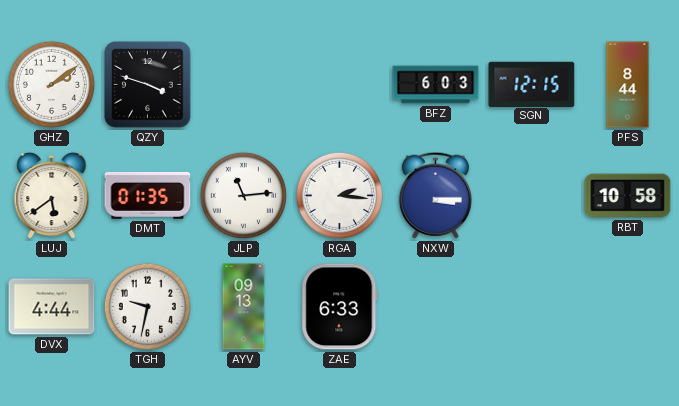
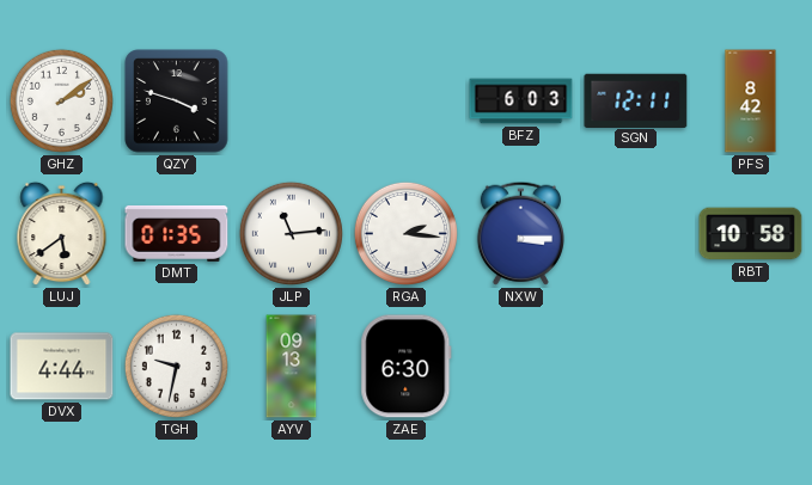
SGN: 12:15 -> 12:11 (636, 100)
PFS: 8:44 -> 8:42 (751, 102)
ZAE: 6:33 -> 6:30 (407, 367)
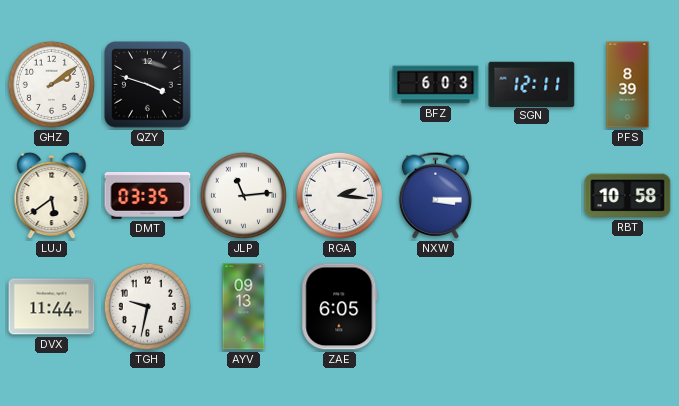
PFS: 8:42 -> 8:39 (628, 85)
DMT: 01:35 -> 03:35 (148, 195)
DVX: 4:44 -> 11:44 (52, 307)
ZAE: 6:30 -> 6:05 (340, 307)
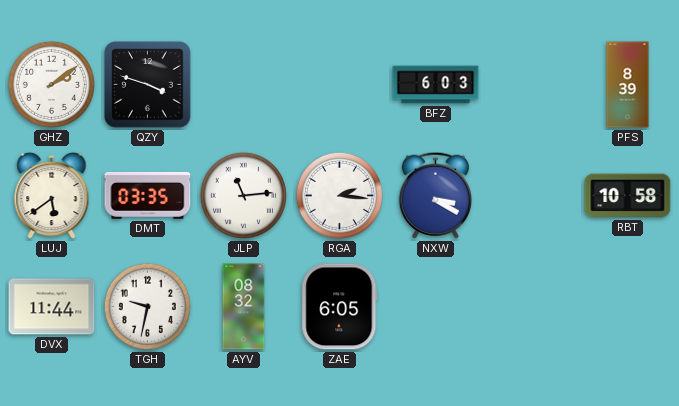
SGN: 12:11 -> none (532, 84)
NXW: 3:15 -> 3:20 (435, 195)
AYV: 09:13 -> 08:32 (244, 307)
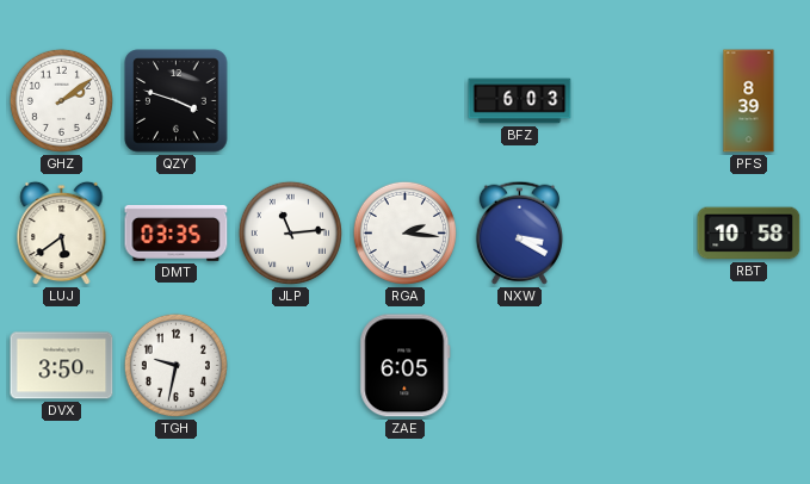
DVX: 11:44 -> 3:50 (62, 366)
AYV: 08:32 -> none (244, 307)
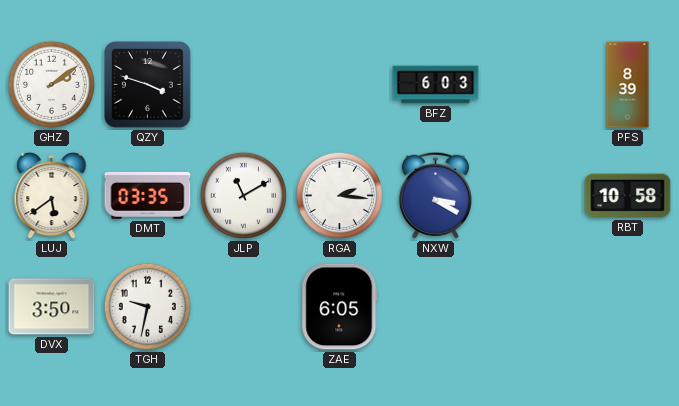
JLP: 11:14 -> 11:10 (243, 195)
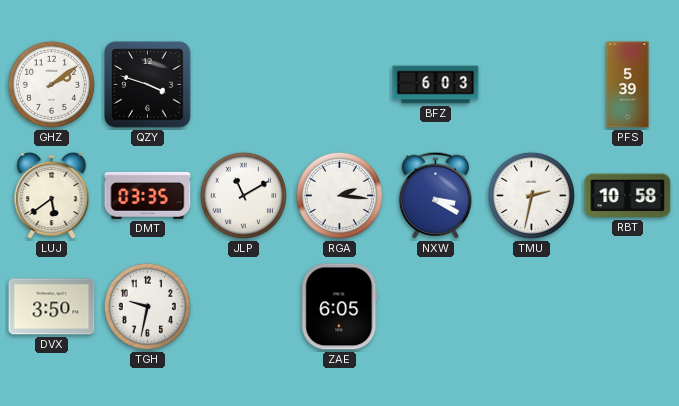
PFS: 8:39 -> 5:39 (628, 85)
TMU: none -> 2:32 (531, 195)
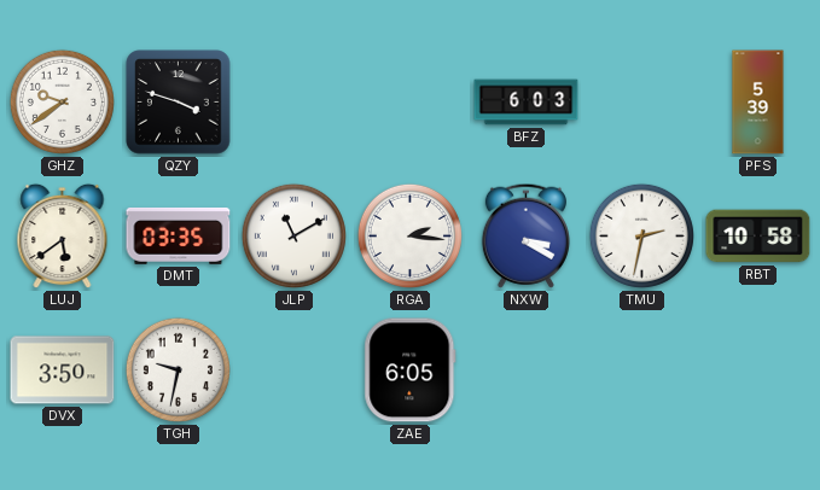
GHZ: 2:09 -> 9:39 (62, 101)
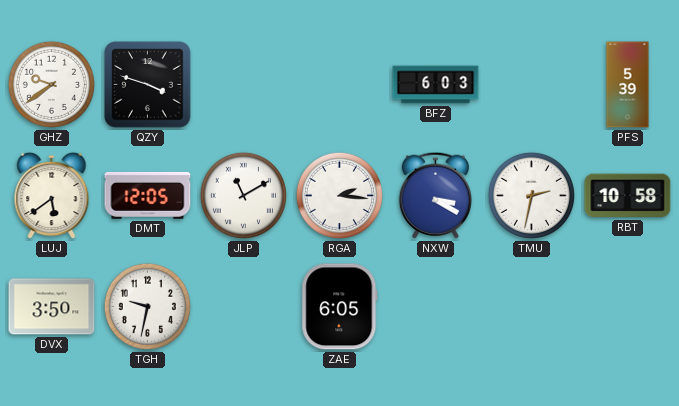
DMT: 03:35 -> 12:05 (148, 195)
